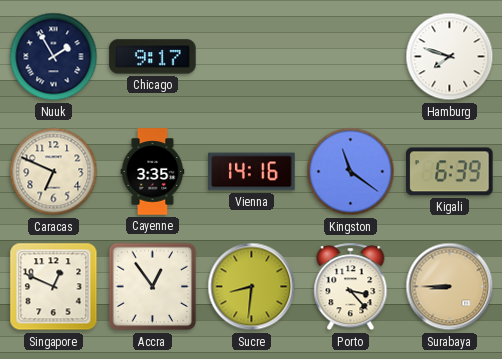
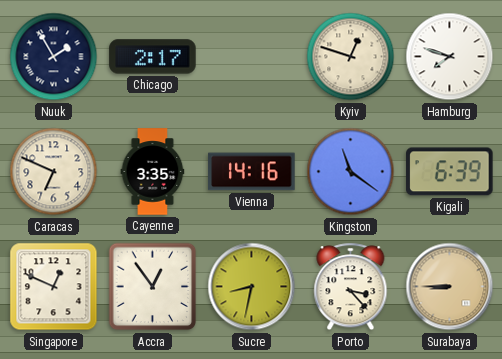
Chicago: 9:17 -> 2:17 (153, 57)
Kyiv: none -> 12:48 (351, 57)
Sucre: 8:31 -> 8:32 (252, 287)
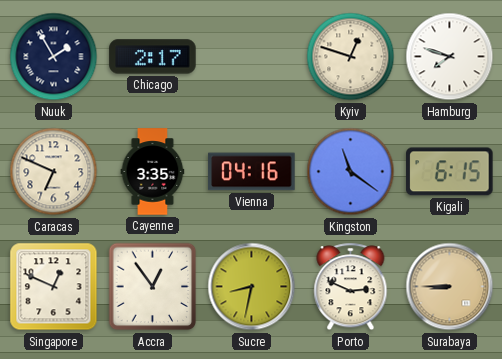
Vienna: 14:16 -> 04:16 (252, 172)
Kigali: 6:39 -> 6:15 (450, 172)
Porto: 3:23 -> 2:49 (351, 287)
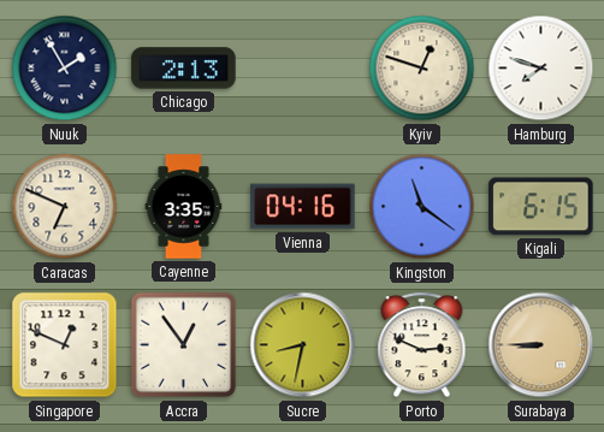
Chicago: 2:17 -> 2:13 (184, 69)
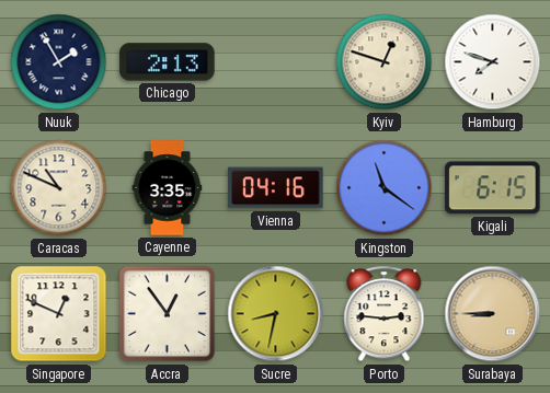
Caracas: 6:49 -> 10:49 (59, 188)
Porto: 2:49 -> 2:46 (385, 314)
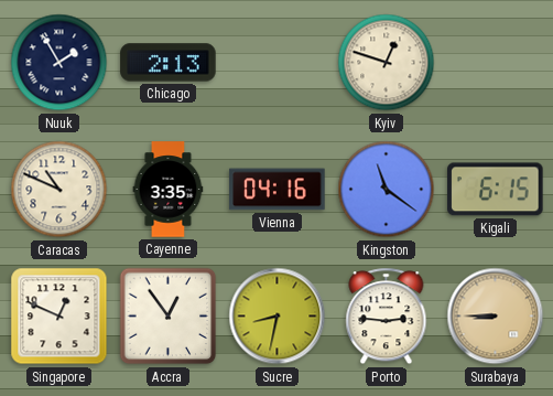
Hamburg: 7:48 -> none (493, 62)
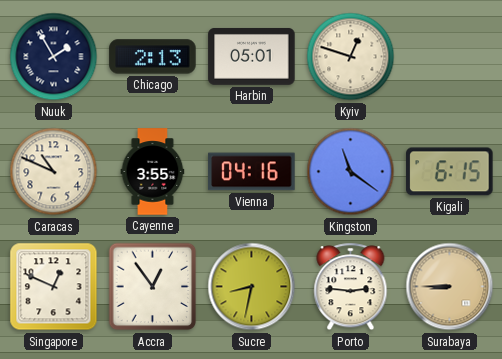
Harbin: none -> 05:01 (252, 56)
Cayenne: 3:35 -> 3:55 (153, 172)
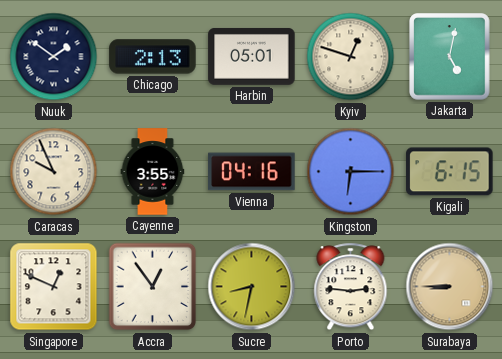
Nuuk: 1:55 -> 1:51 (54, 57)
Jakarta: none -> 5:02 (450, 57)
Caracas: 10:49 -> 9:56 (54, 172)
Kingston: 11:21 -> 6:15 (351, 172)
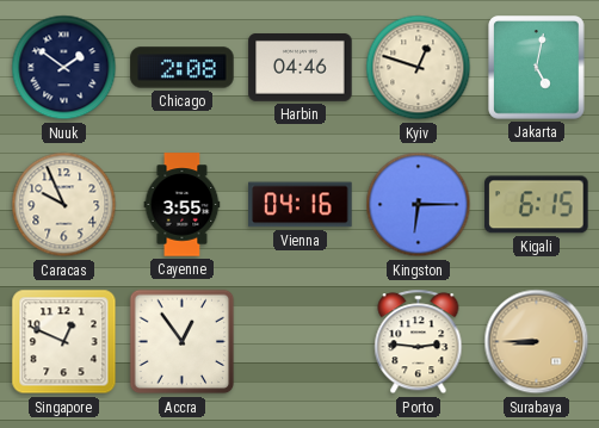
Chicago: 2:13 -> 2:08 (183, 68)
Harbin: 05:01 -> 04:46 (301, 67)
Sucre: 8:32 -> none (252, 287)
